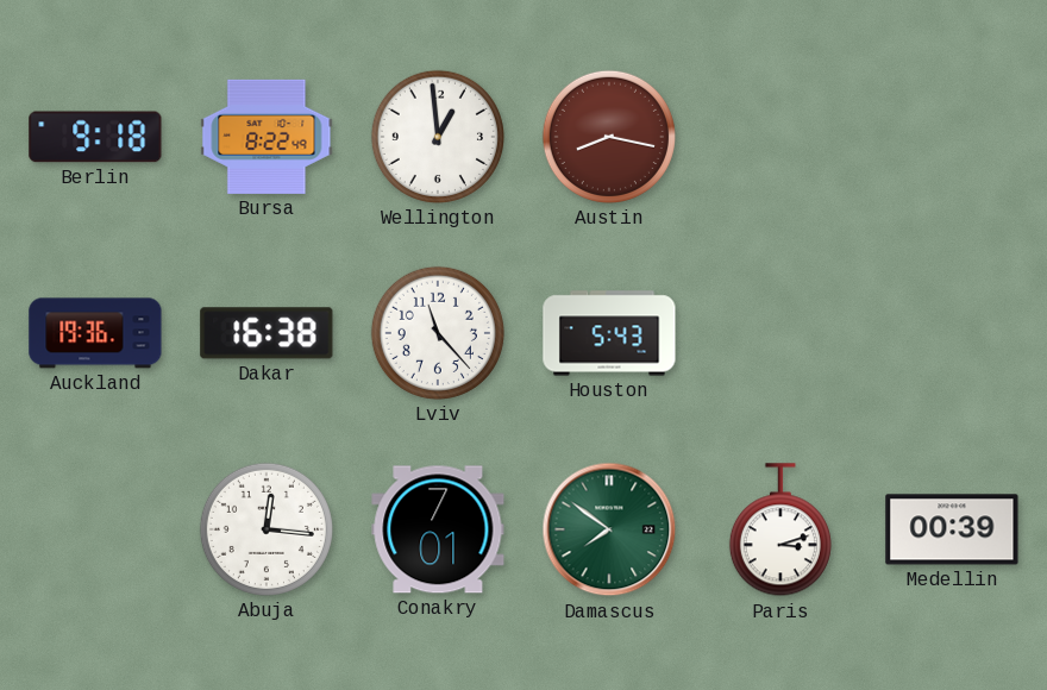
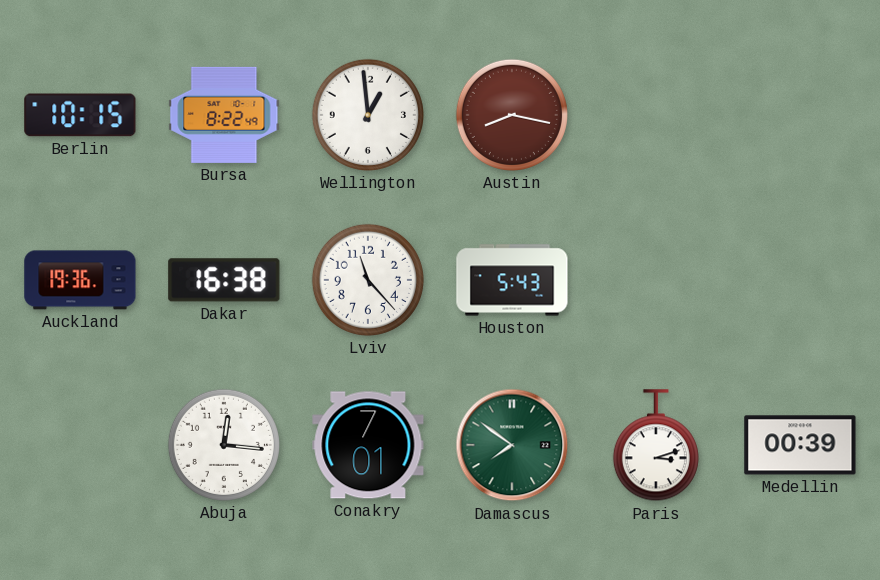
Berlin: 9:18 -> 10:15 (80, 115)
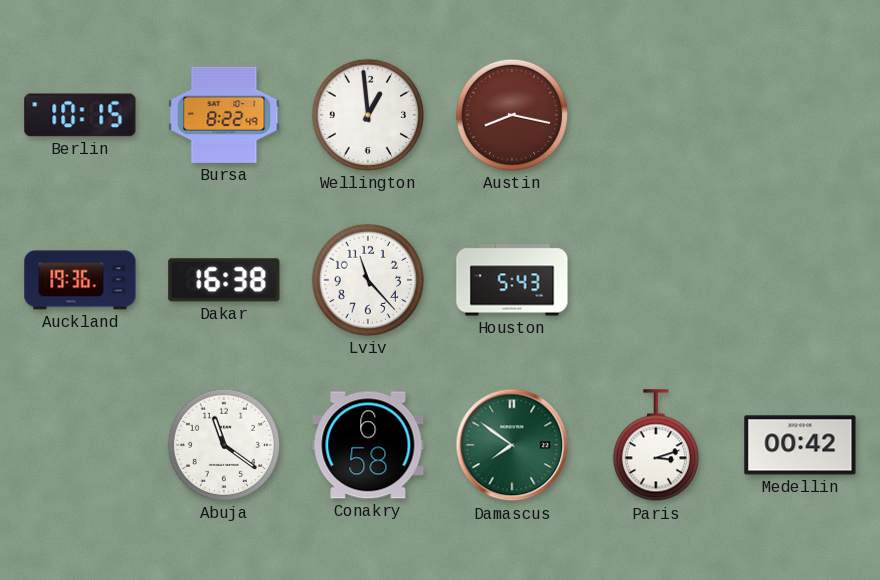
Abuja: 12:16 -> 11:21 (224, 445)
Conakry: 7:01 -> 6:58 (368, 445)
Medellin: 00:39 -> 00:42 (800, 445)
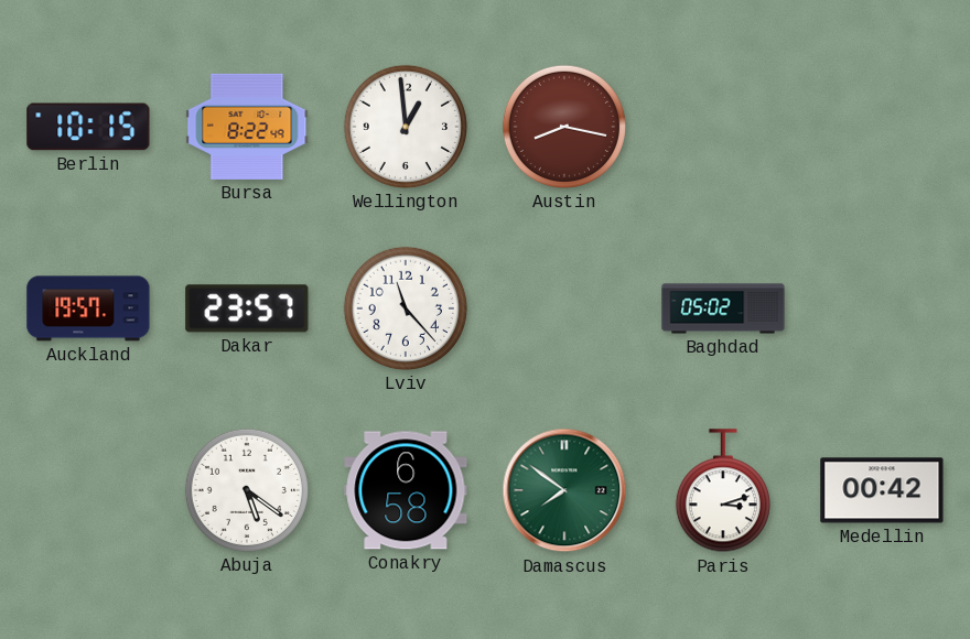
Auckland: 19:36 -> 19:57 (88, 308)
Dakar: 16:38 -> 23:57 (247, 308)
Houston: 5:43 -> none (512, 280)
Baghdad: none -> 05:02 (723, 308)
Abuja: 11:21 -> 5:21 (247, 490)
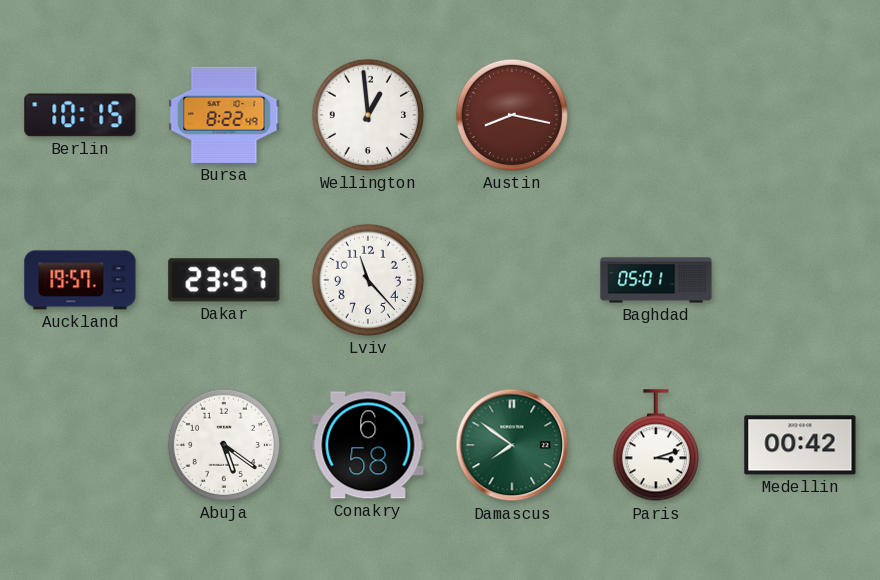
Baghdad: 05:02 -> 05:01 (656, 280)
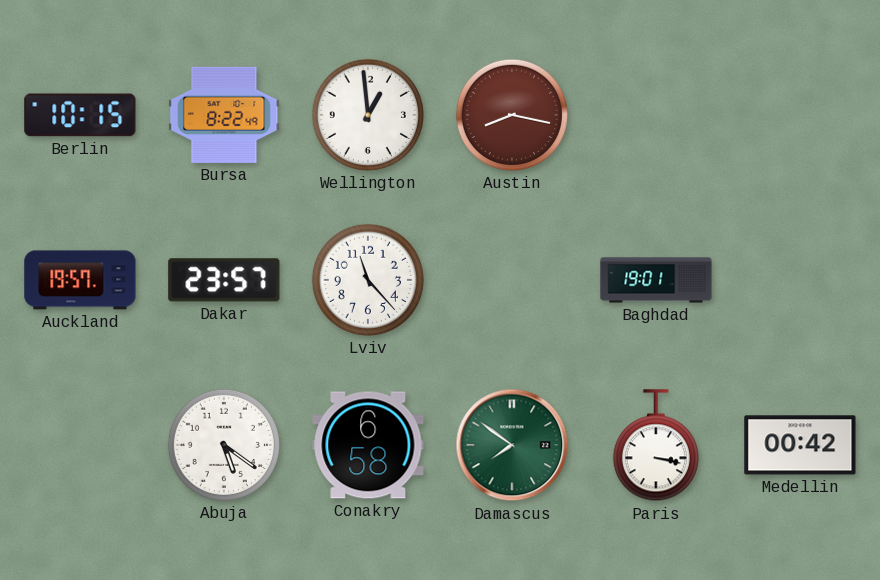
Baghdad: 05:01 -> 19:01 (656, 280)
Paris: 3:12 -> 3:17 (656, 446)
